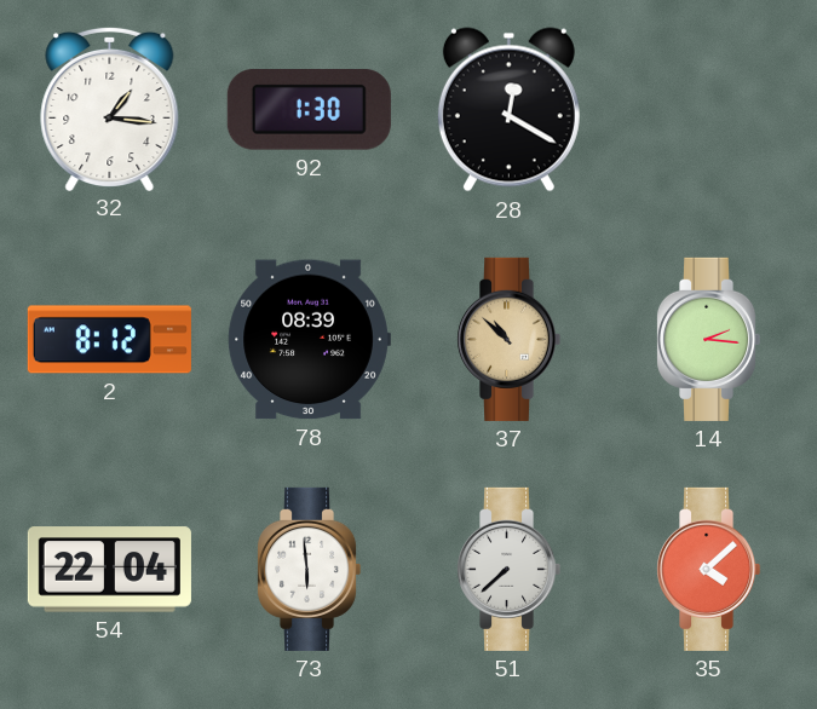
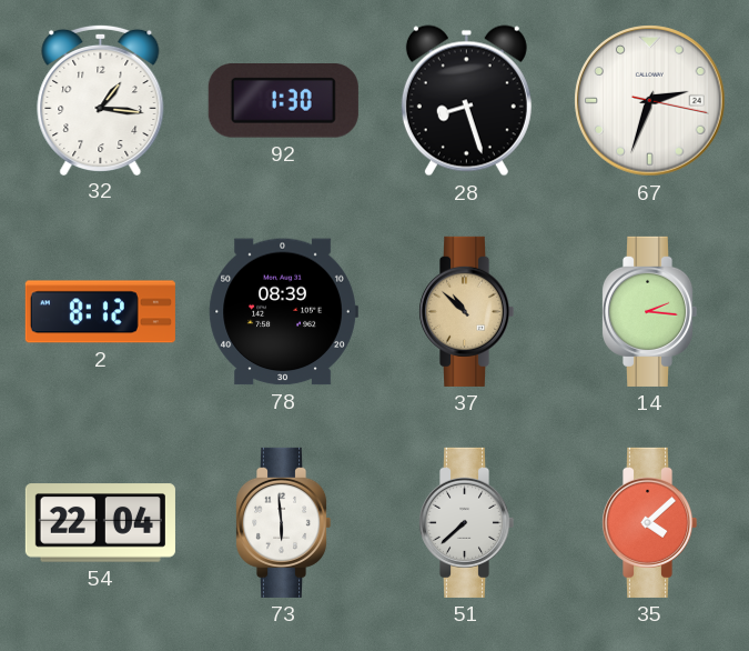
28: 12:20 -> 8:27 (466, 101)
67: none -> 2:33 (650, 101)
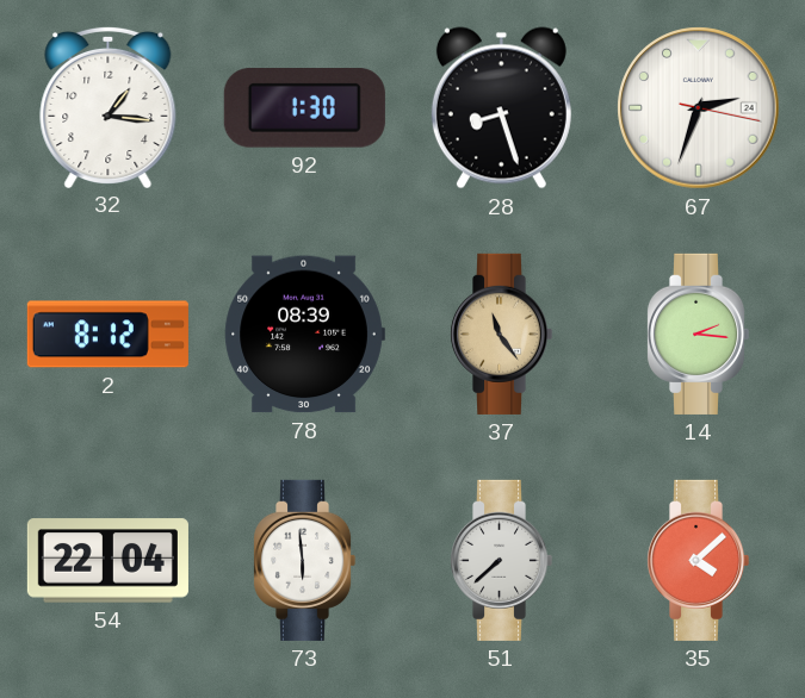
37: 10:52 -> 11:24 (501, 334)
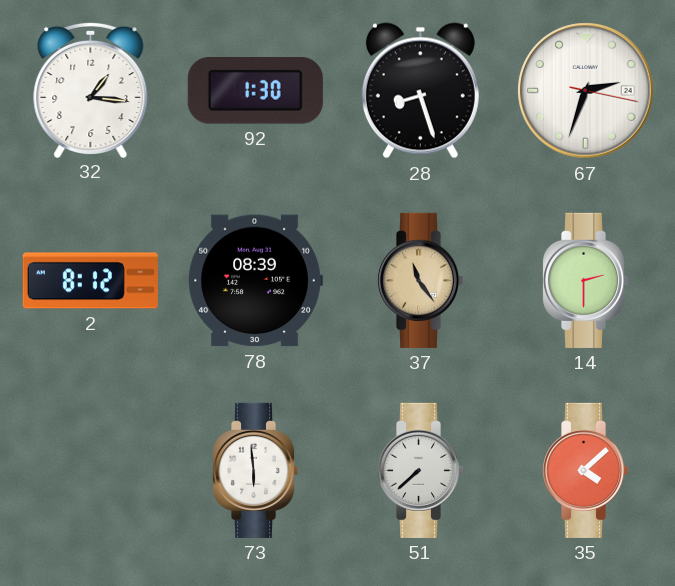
14: 2:16 -> 2:30 (585, 280)
54: 22:04 -> none (107, 561)
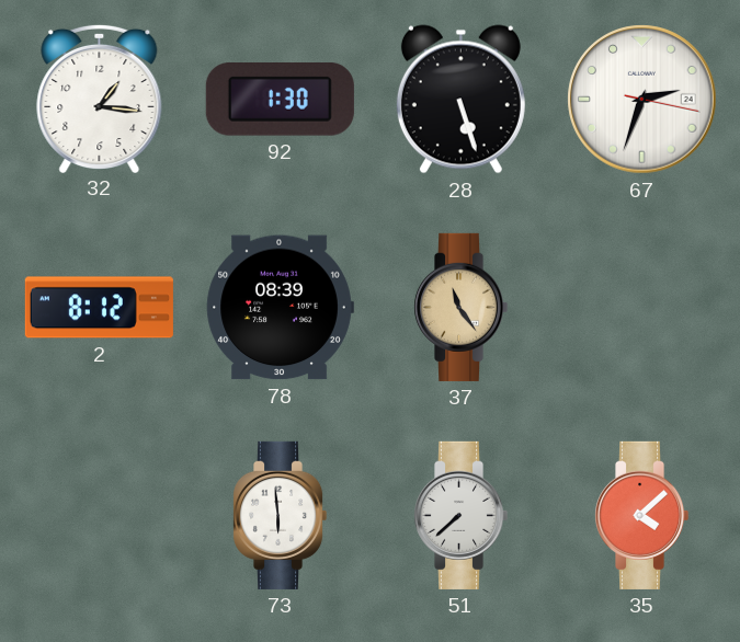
28: 8:27 -> 5:27 (460, 100)
14: 2:30 -> none (585, 280)
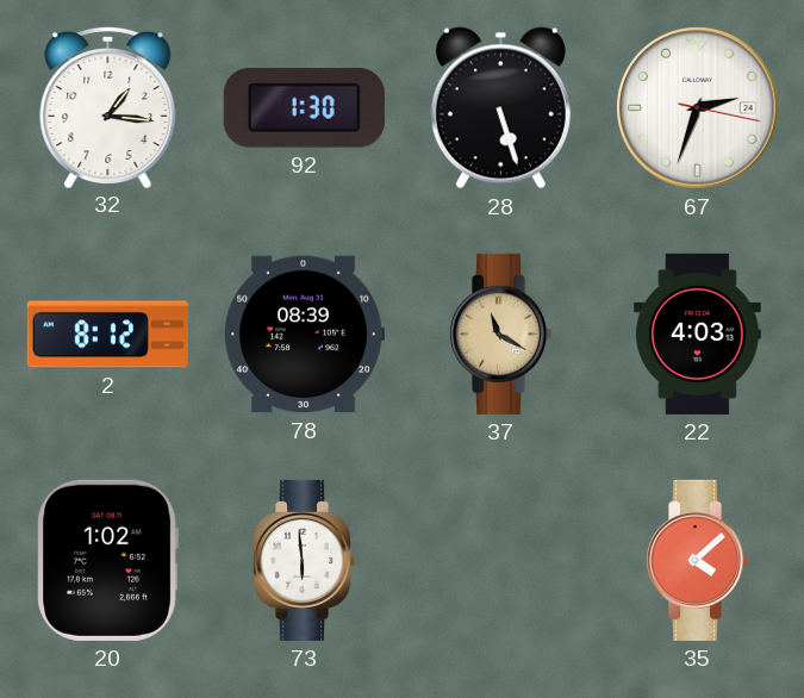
37: 11:24 -> 11:20 (500, 334)
22: none -> 4:03 (697, 334)
20: none -> 1:02 (107, 560)
51: 7:38 -> none (460, 515)
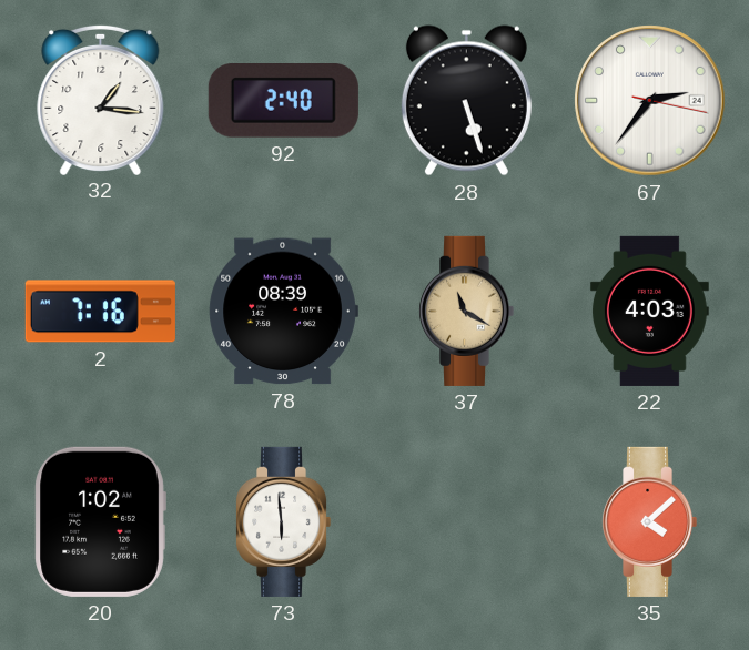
92: 1:30 -> 2:40 (283, 101)
67: 2:33 -> 2:36 (650, 101)
2: 8:12 -> 7:16 (100, 312)
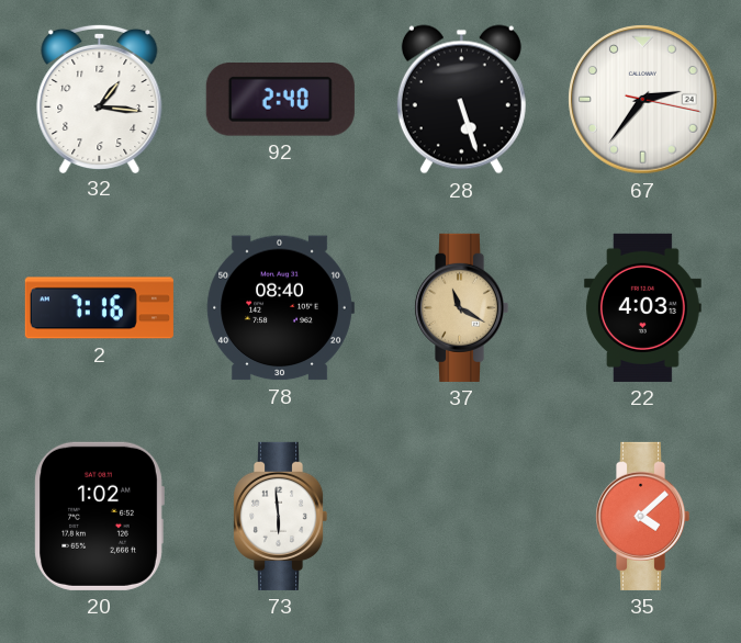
78: 08:39 -> 08:40 (280, 308)
